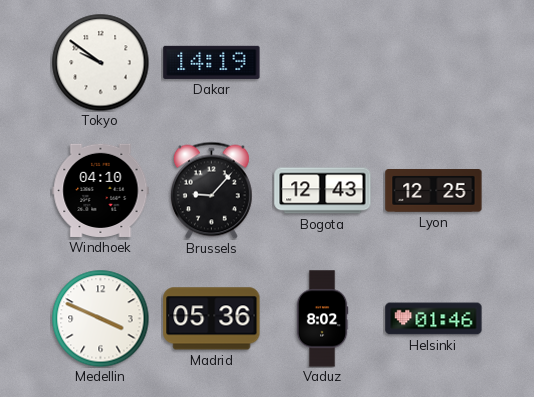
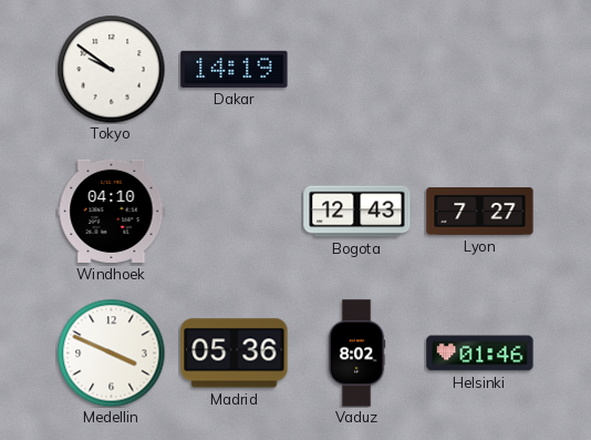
Brussels: 9:07 -> none (211, 190)
Lyon: 12:25 -> 7:27 (480, 212)
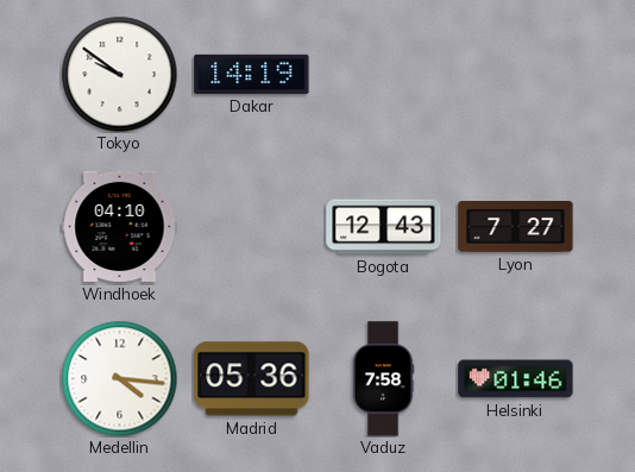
Medellin: 3:49 -> 4:16 (119, 378)
Vaduz: 8:02 -> 7:58 (383, 379)
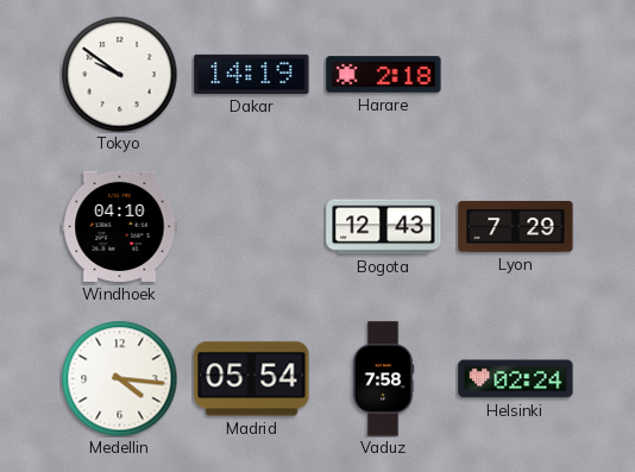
Harare: none -> 2:18 (384, 75)
Lyon: 7:27 -> 7:29 (516, 227)
Madrid: 05:36 -> 05:54 (252, 379)
Helsinki: 01:46 -> 02:24 (516, 379)
